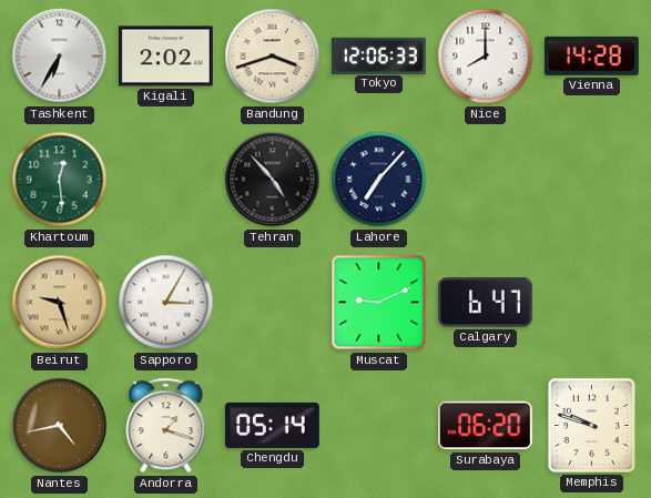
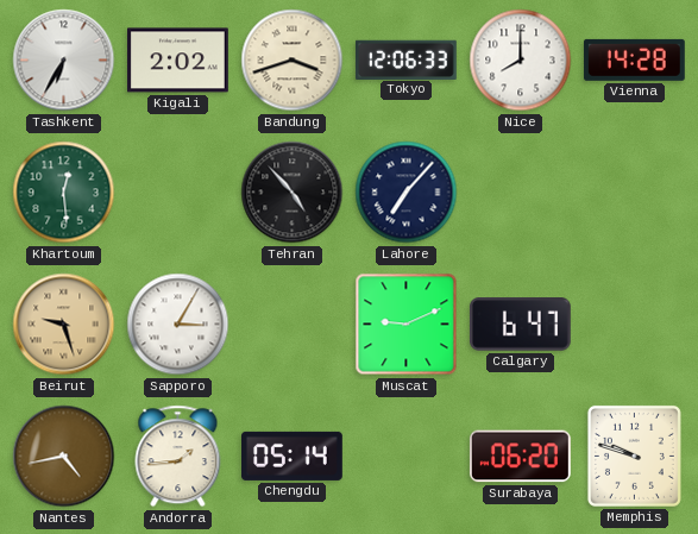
Andorra: 1:18 -> 1:44 (178, 457)
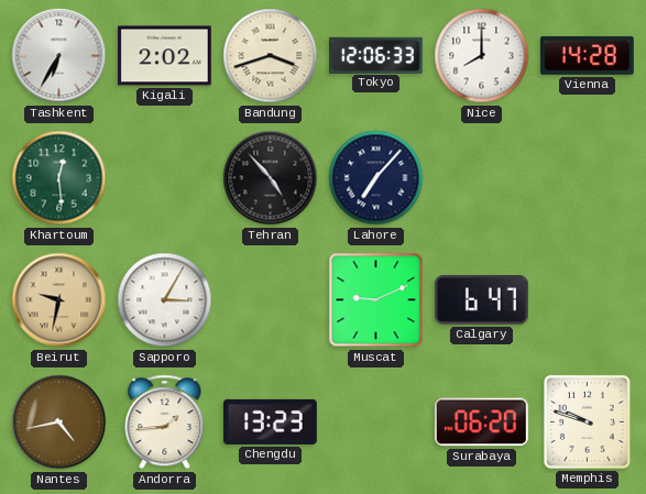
Beirut: 9:27 -> 9:32 (59, 300)
Chengdu: 05:14 -> 13:23 (271, 421)
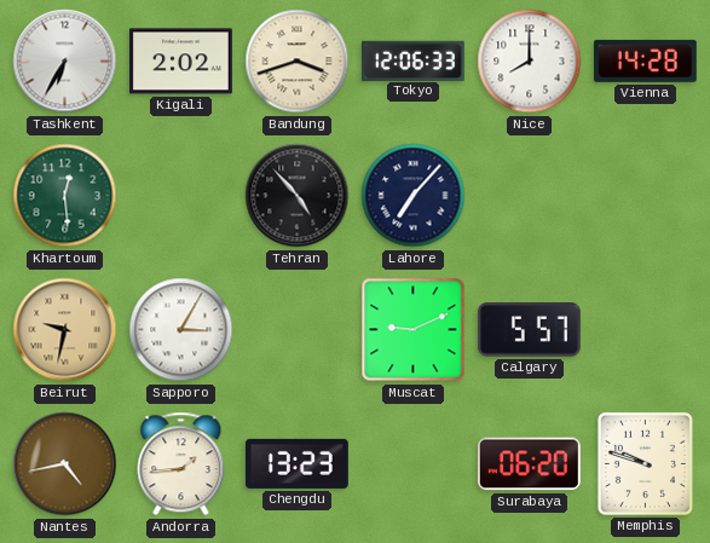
Calgary: 6:47 -> 5:57 (529, 330)
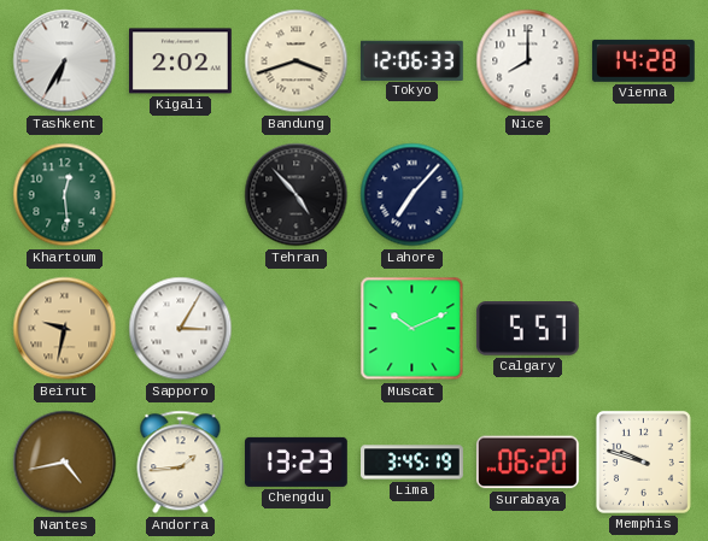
Muscat: 9:11 -> 10:11 (412, 329)
Lima: none -> 3:45 (412, 463)
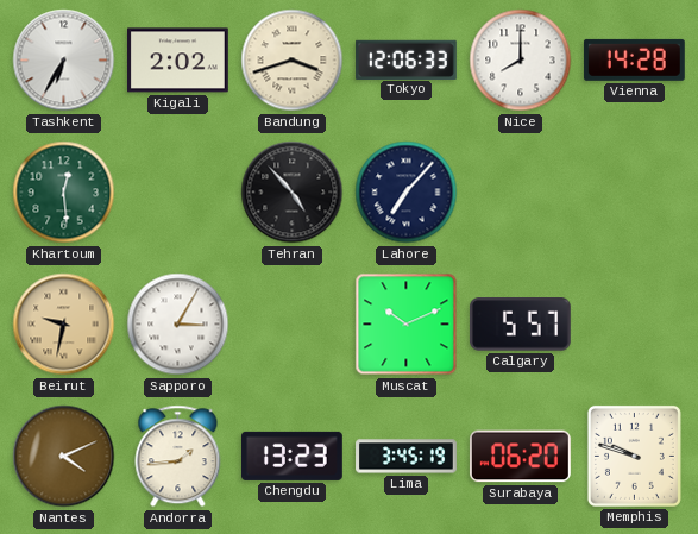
Nantes: 4:43 -> 4:11 (64, 457)
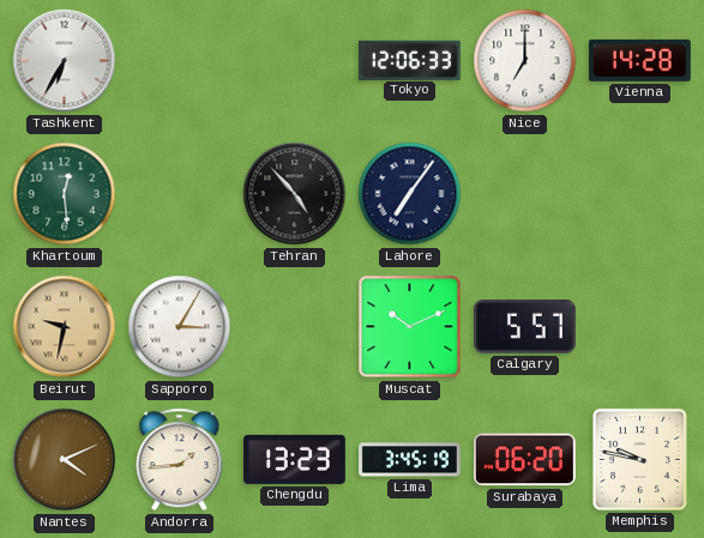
Kigali: 2:02 -> none (178, 61)
Bandung: 3:42 -> none (293, 61)
Nice: 8:00 -> 7:00 (525, 61)
Lahore: 7:07 -> 7:06 (410, 194)
Memphis: 9:48 -> 9:47 (639, 459)
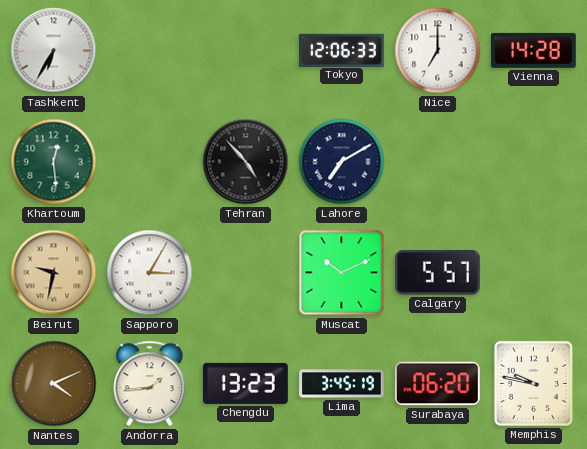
Lahore: 7:06 -> 7:10 (342, 162)
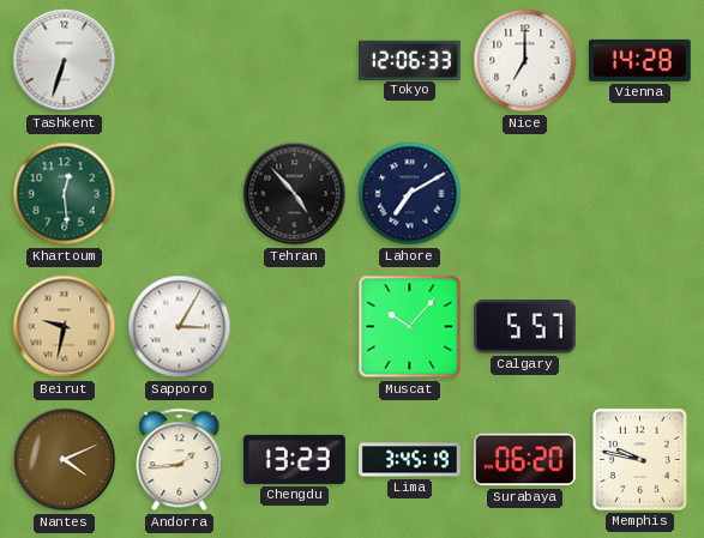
Tashkent: 6:35 -> 6:33 (65, 61)
Muscat: 10:11 -> 10:07 (410, 327)
